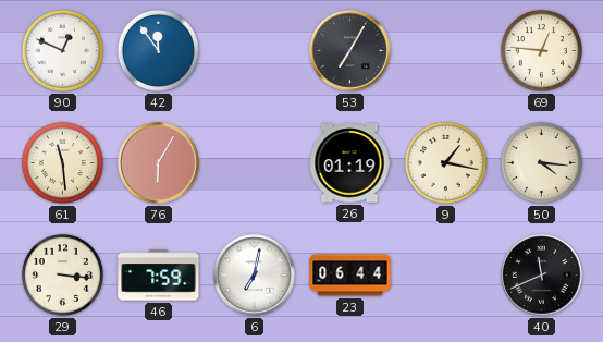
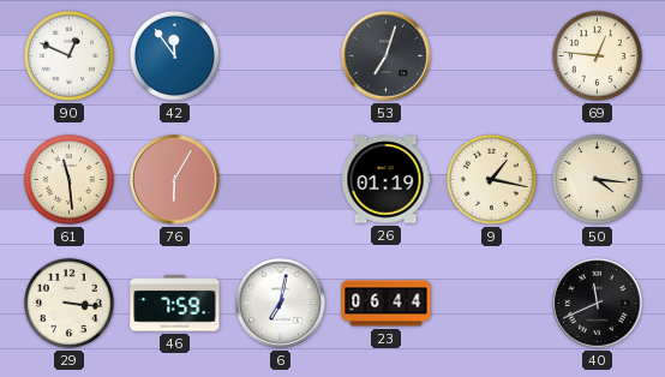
53: 7:05 -> 7:03 (387, 56)
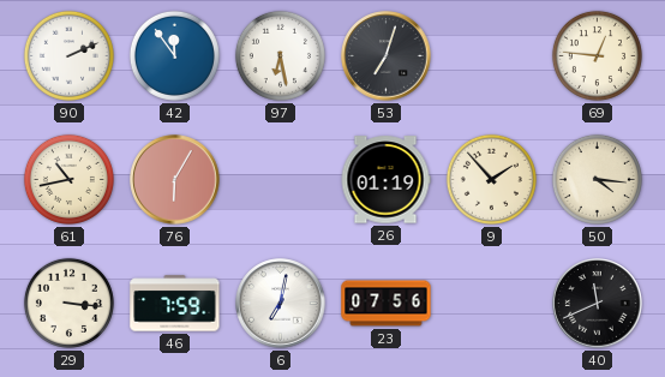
90: 12:49 -> 2:11 (68, 55)
97: none -> 6:28 (280, 55)
61: 11:29 -> 10:43 (68, 179)
9: 1:17 -> 1:53 (491, 179)
23: 06:44 -> 07:56 (387, 304)
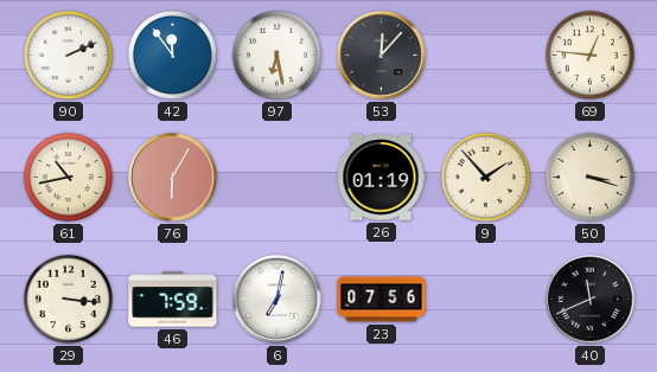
53: 7:03 -> 12:07 (382, 56)
50: 4:16 -> 3:18 (589, 177)
